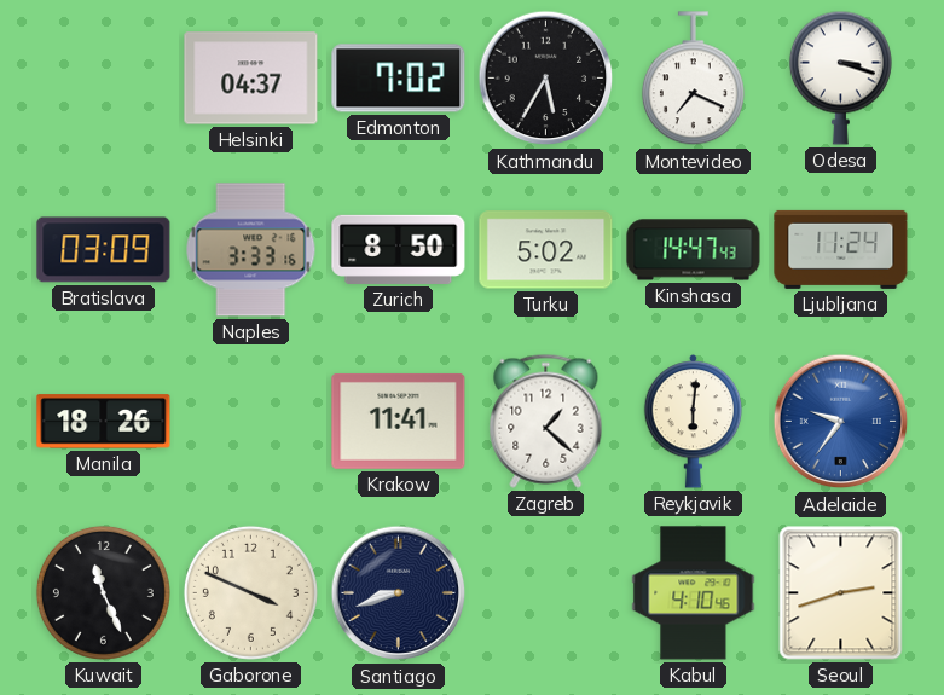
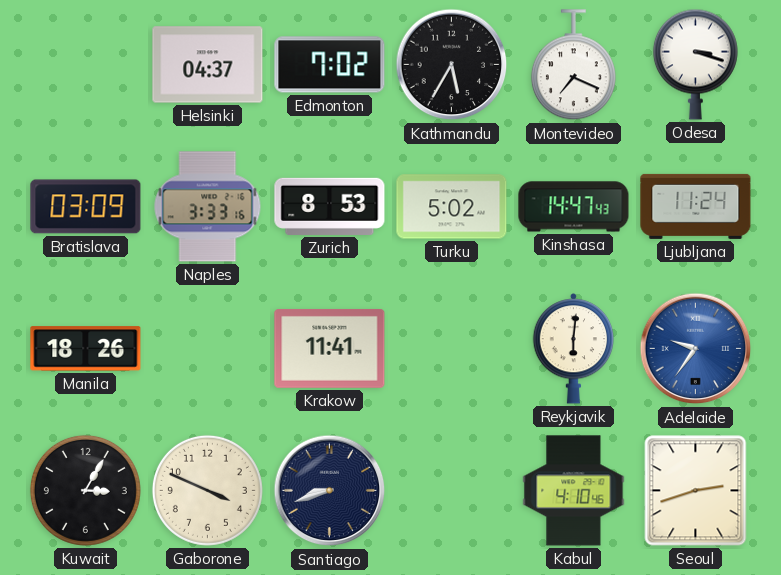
Zurich: 8:50 -> 8:53 (330, 206)
Zagreb: 1:22 -> none (546, 421)
Kuwait: 11:26 -> 3:05 (85, 490)
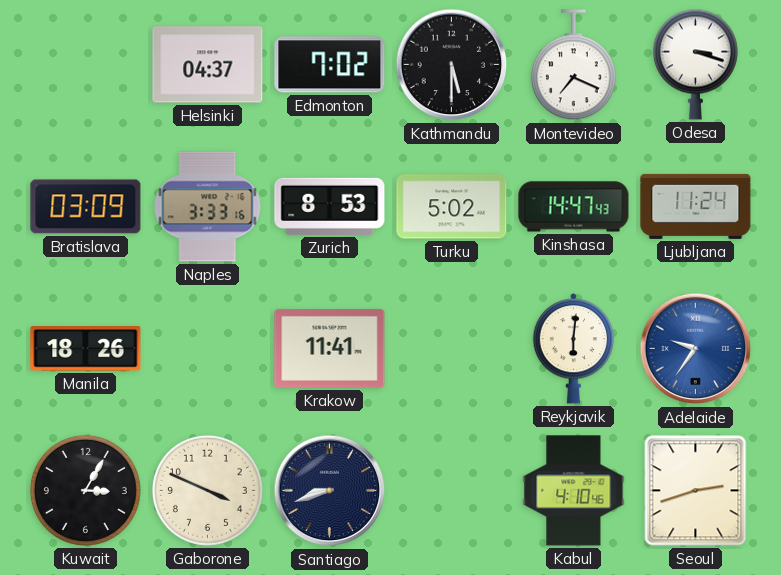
Kathmandu: 5:35 -> 5:30 (452, 65)
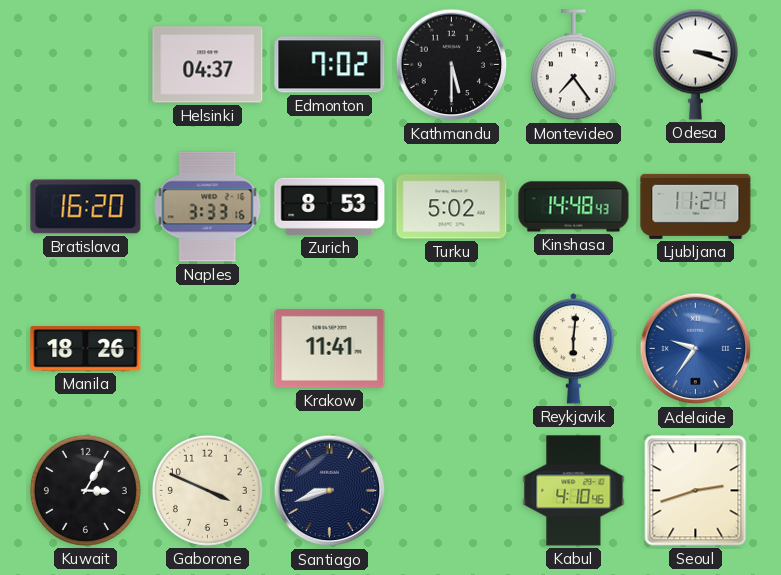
Montevideo: 7:19 -> 7:24 (573, 65)
Bratislava: 03:09 -> 16:20 (86, 207)
Kinshasa: 14:47 -> 14:48 (574, 207)
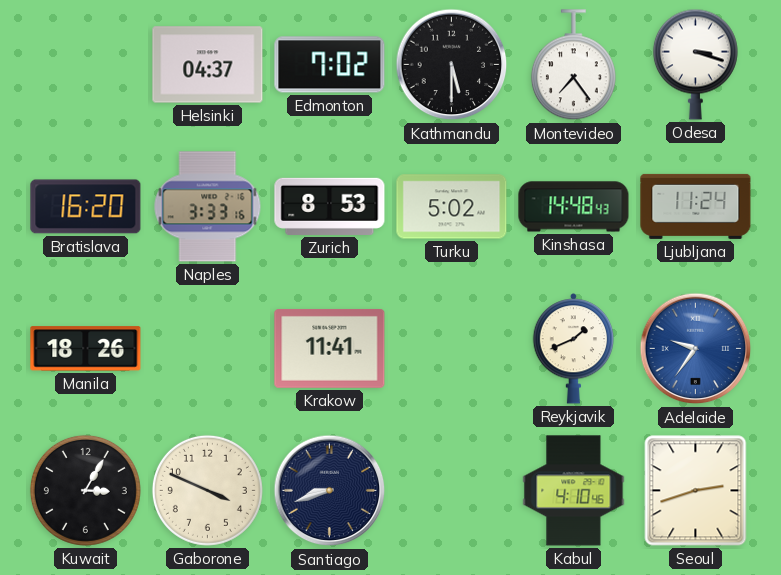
Reykjavik: 6:01 -> 1:41 (574, 349)
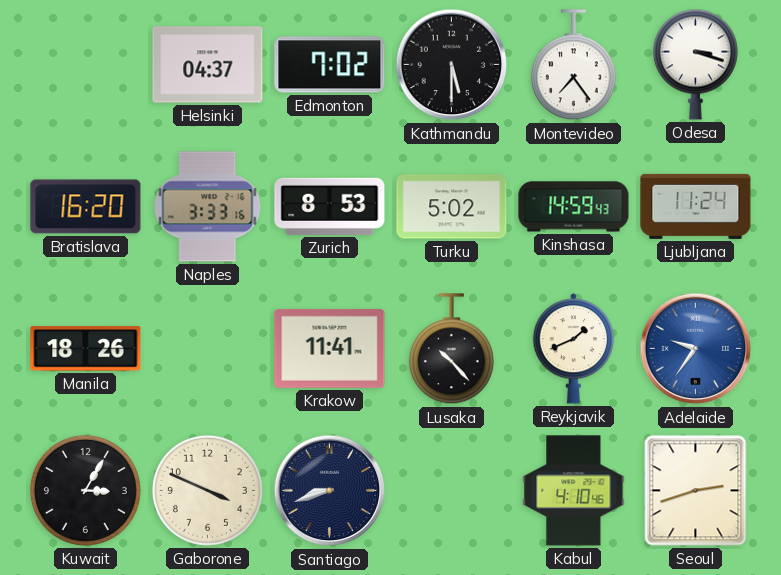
Kinshasa: 14:48 -> 14:59 (574, 207)
Lusaka: none -> 10:23 (451, 349)
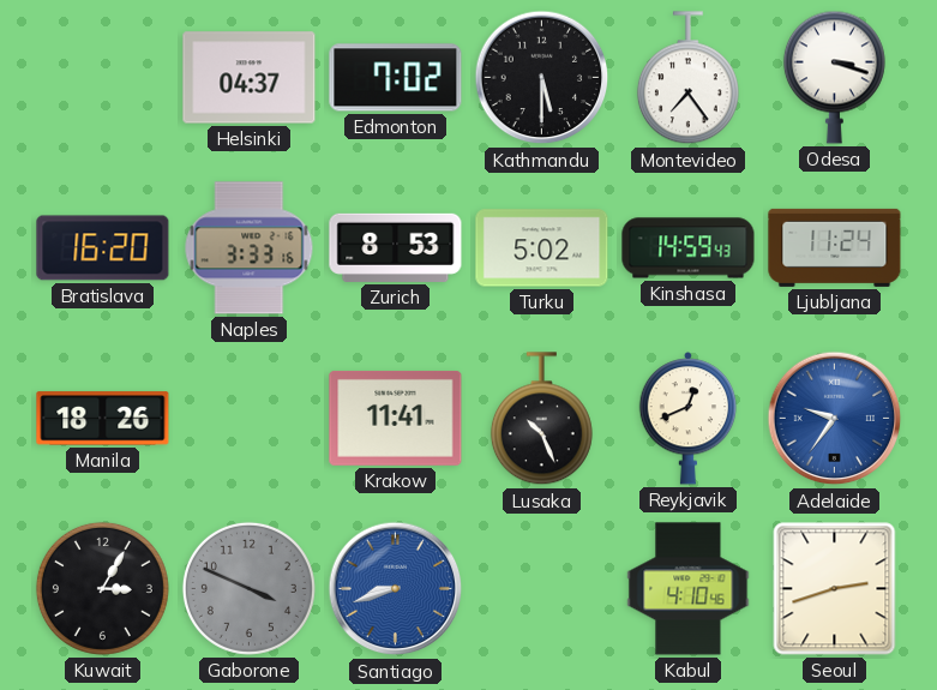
Lusaka: 10:23 -> 10:26 (541, 419)
Reykjavik: 1:41 -> 12:41 (689, 419)
Gaborone dial: cream -> grey (248, 588)
Santiago dial: navy -> blue (396, 589)
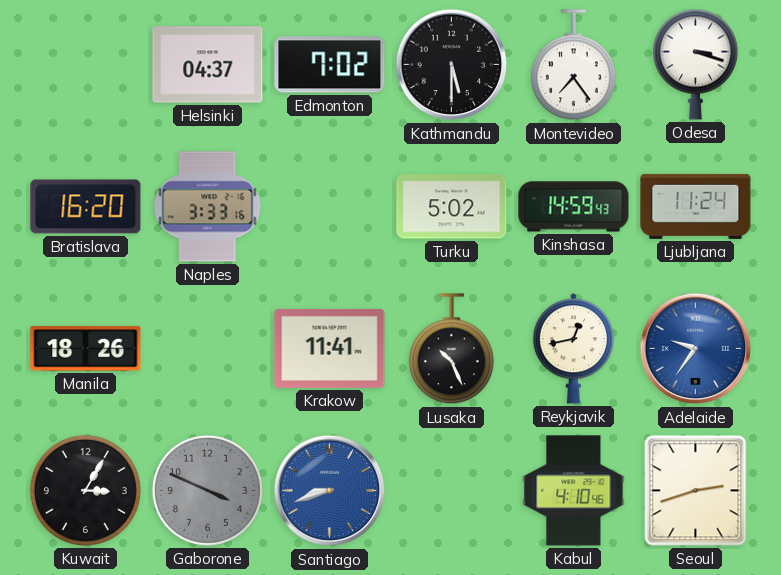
Zurich: 8:53 -> none (396, 247)
Reykjavik: 12:41 -> 12:43 (574, 349)
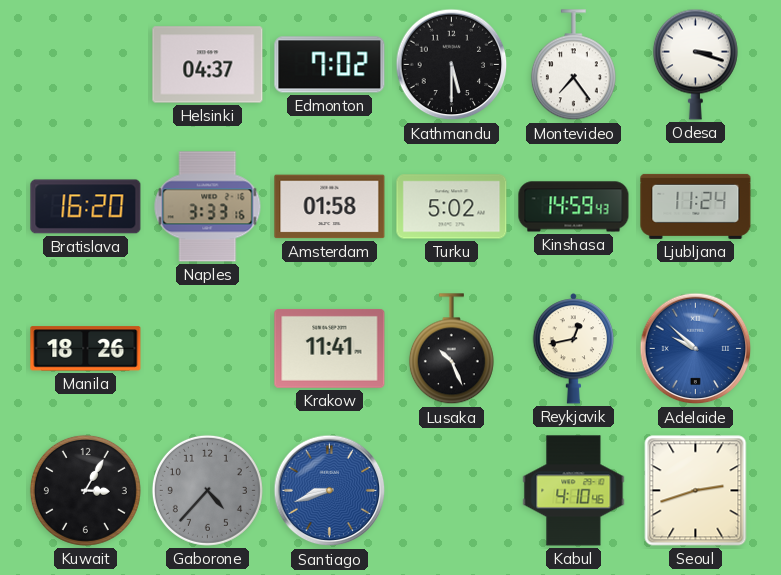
Amsterdam: none -> 01:58 (330, 207)
Adelaide: 9:36 -> 9:52 (696, 349)
Gaborone: 3:49 -> 4:37 (207, 490)
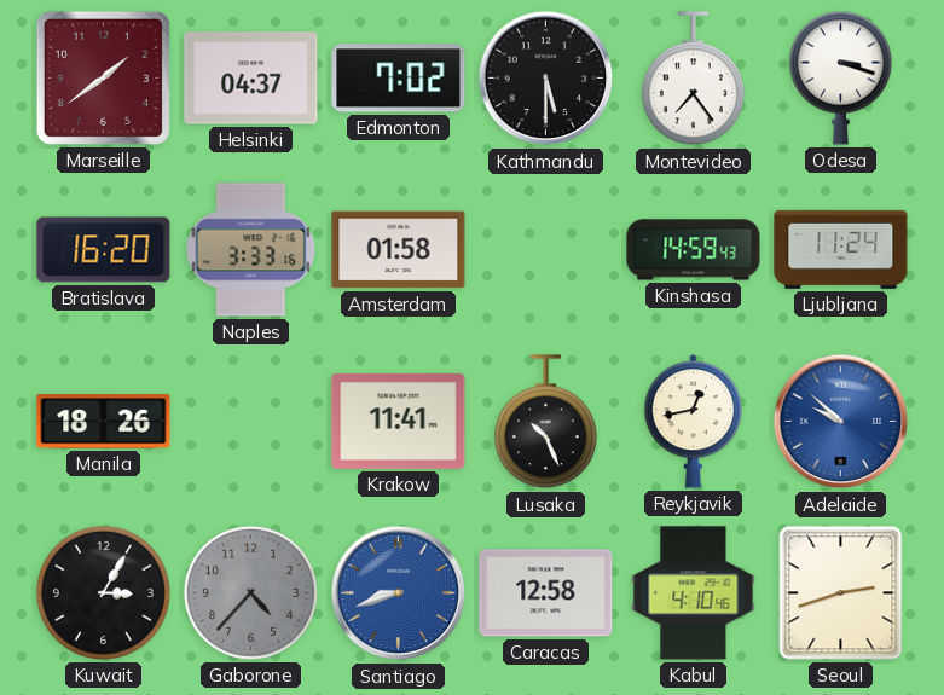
Marseille: none -> 1:39 (103, 77)
Turku: 5:02 -> none (452, 207)
Caracas: none -> 12:58 (546, 593)
